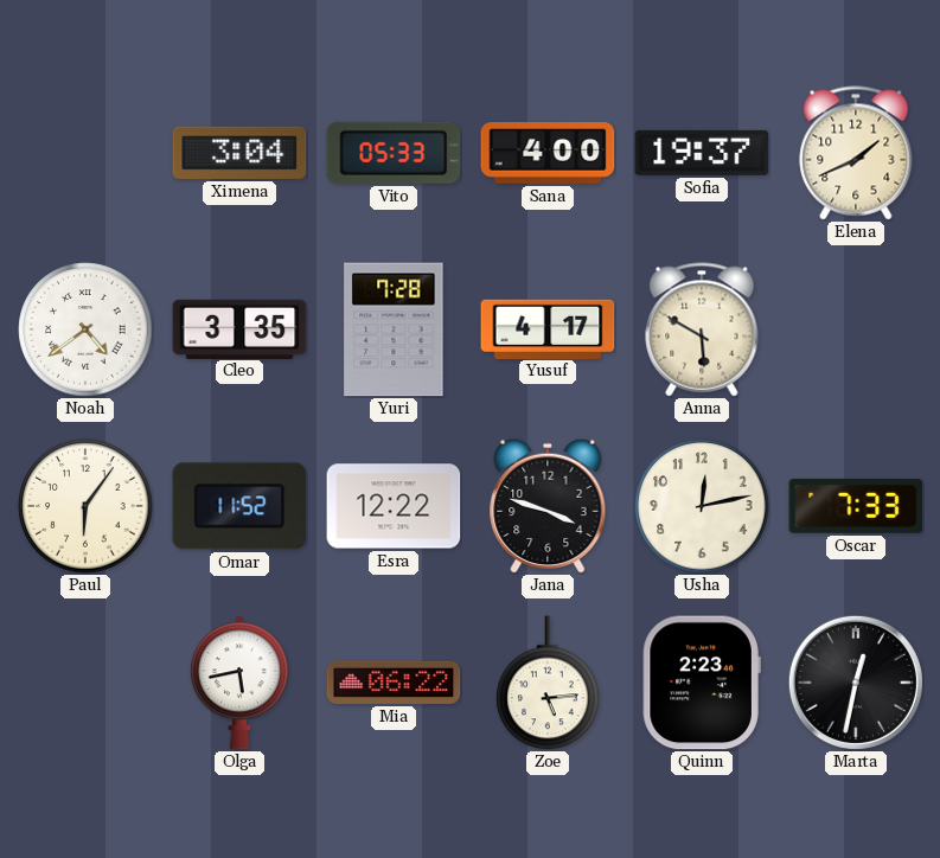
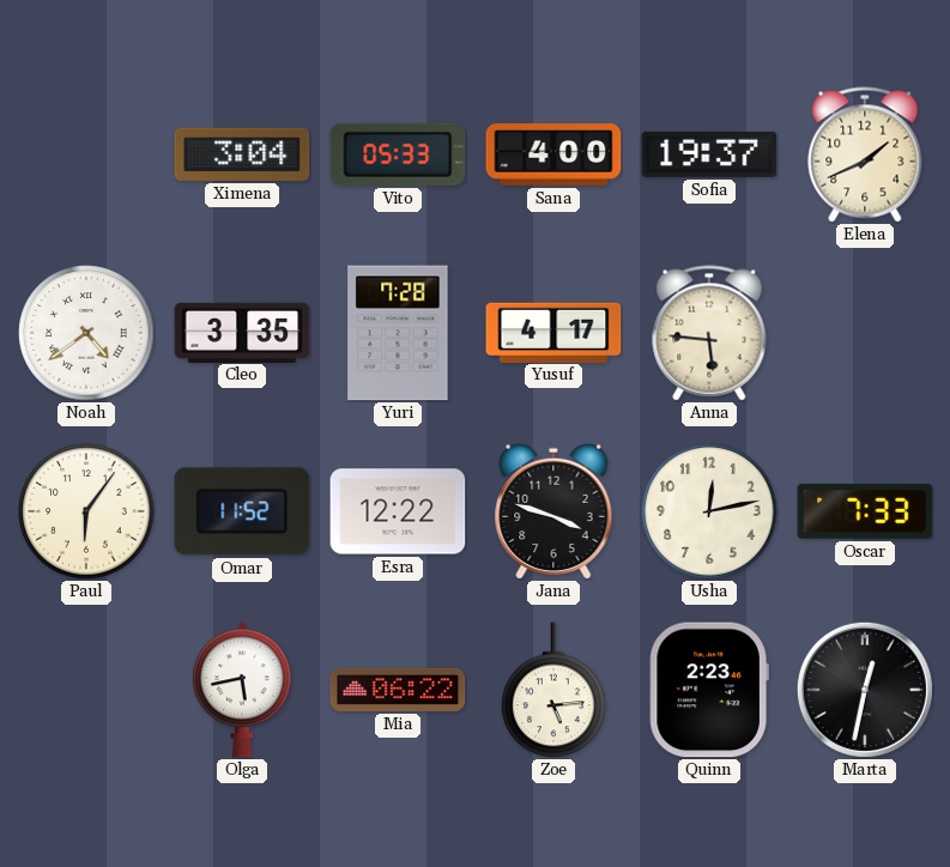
Anna: 5:50 -> 5:46 (709, 333)
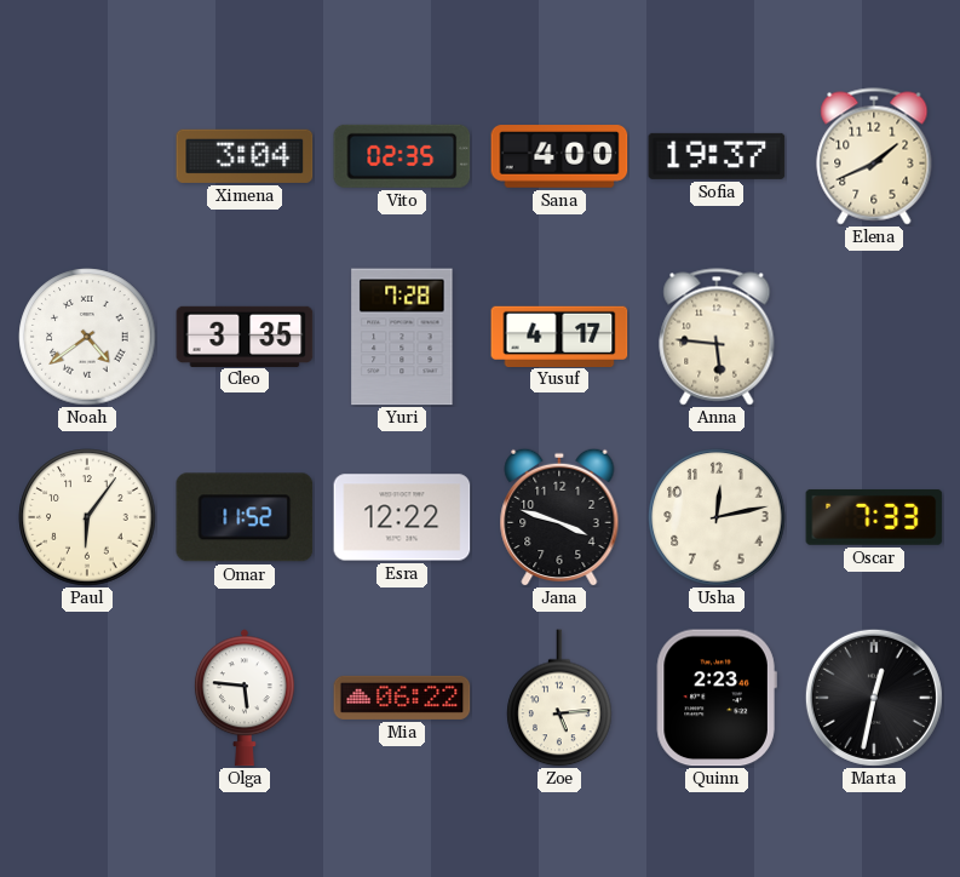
Vito: 05:33 -> 02:35 (402, 156)
Olga: 5:43 -> 5:46 (245, 698)
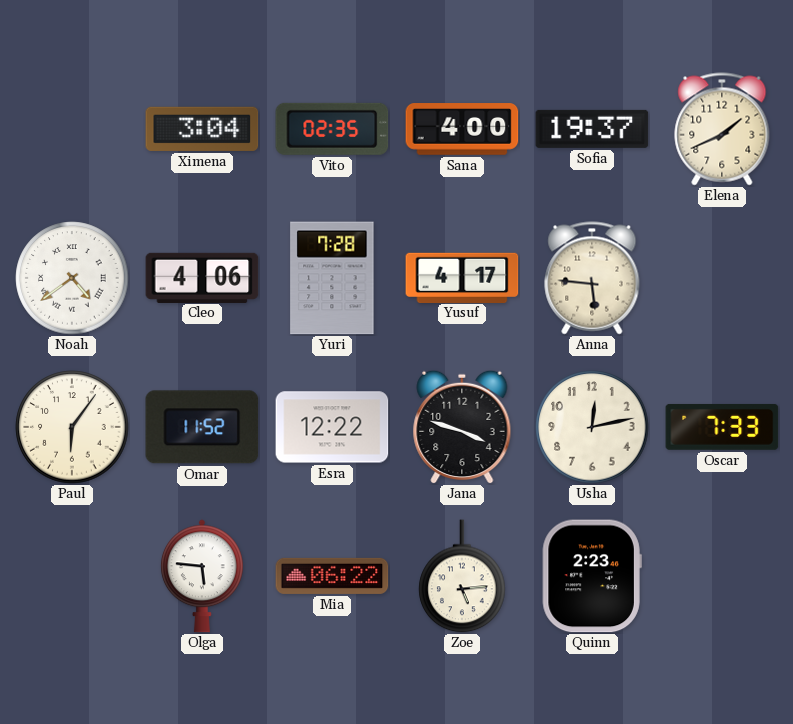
Cleo: 3:35 -> 4:06 (202, 277)
Marta: 12:32 -> none (874, 698)
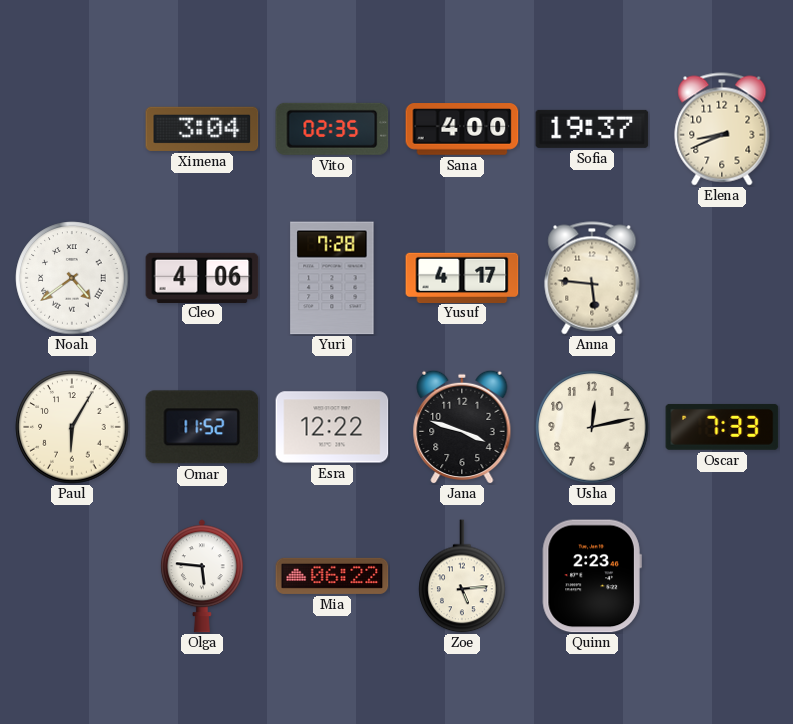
Elena: 1:41 -> 8:41 (722, 129)
Paul: 6:06 -> 6:05 (72, 427)
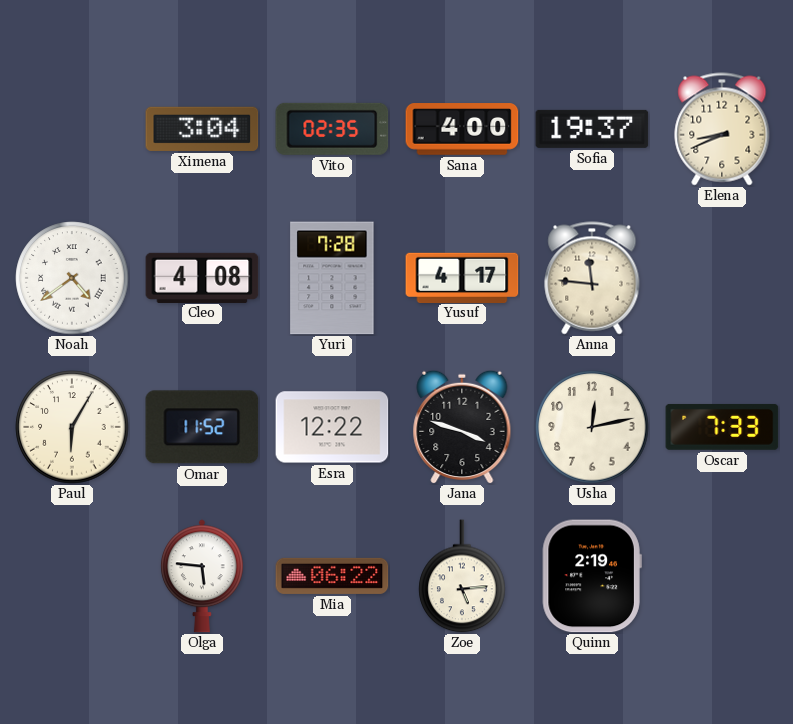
Cleo: 4:06 -> 4:08 (202, 277)
Anna: 5:46 -> 11:46 (592, 278)
Quinn: 2:23 -> 2:19 (592, 576)
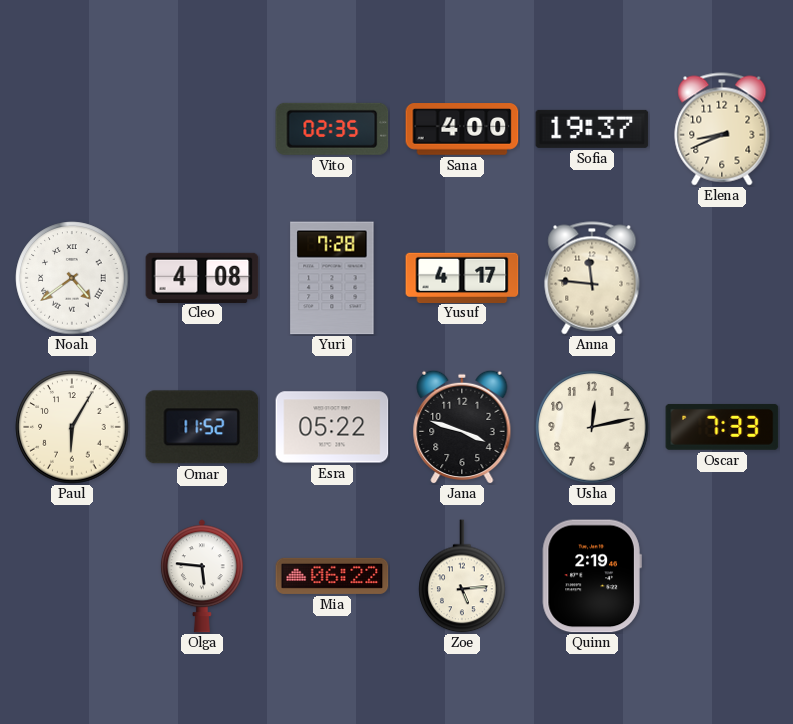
Ximena: 3:04 -> none (202, 129)
Esra: 12:22 -> 05:22 (332, 427)
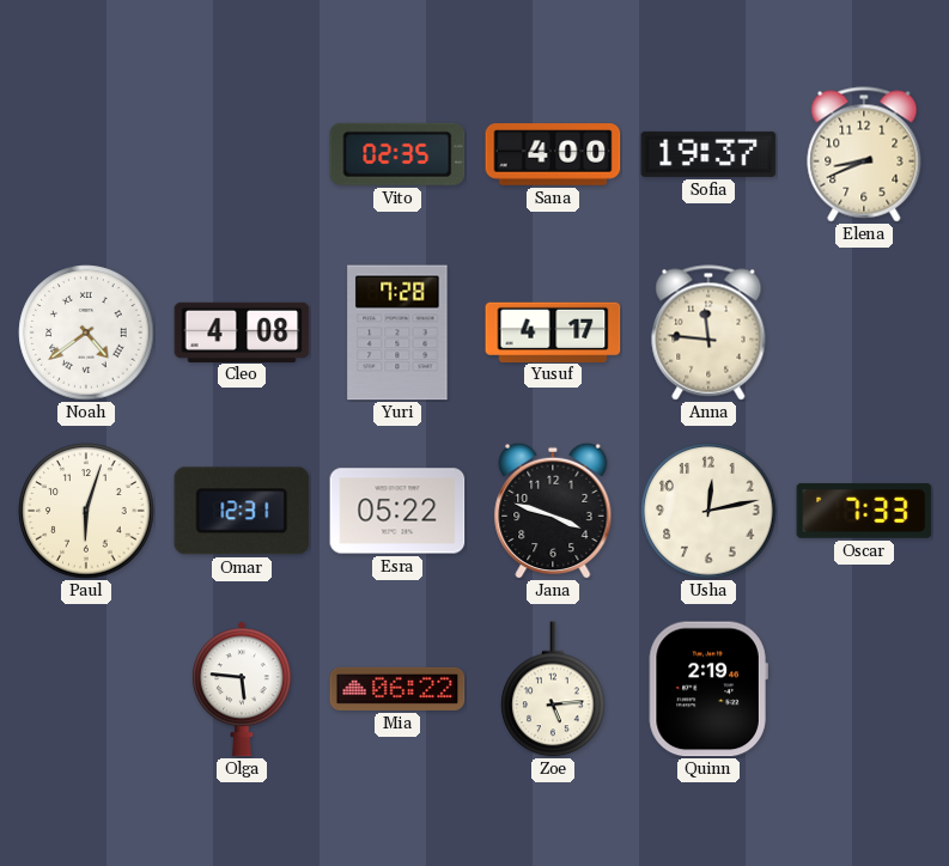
Paul: 6:05 -> 6:03 (86, 511)
Omar: 11:52 -> 12:31 (242, 511)
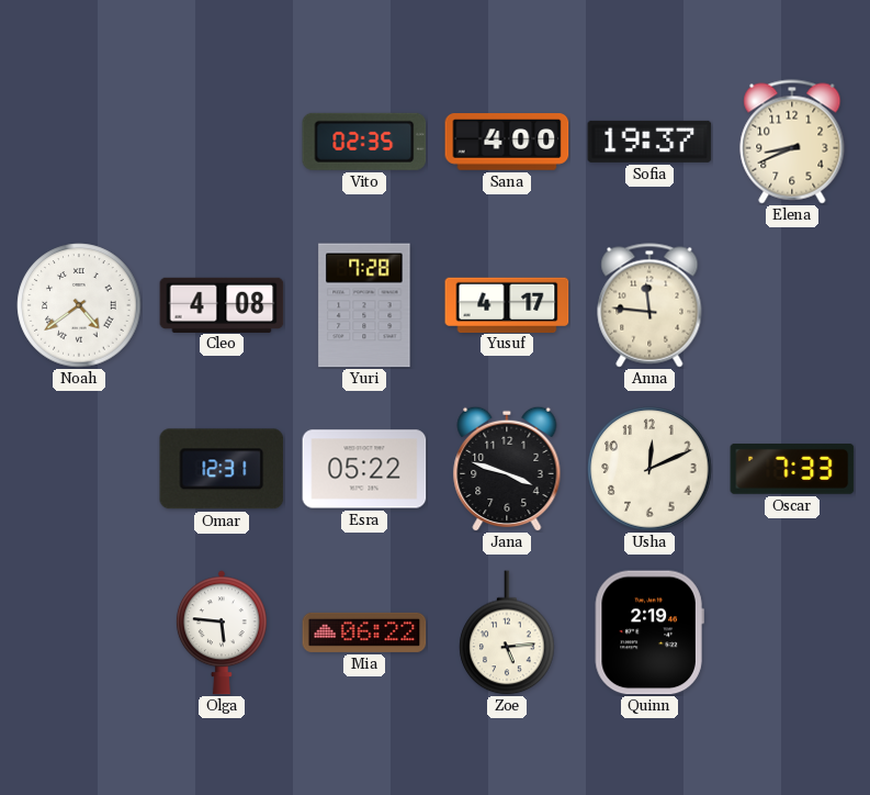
Paul: 6:03 -> none (86, 511)
Usha: 12:13 -> 12:11 (649, 469)
